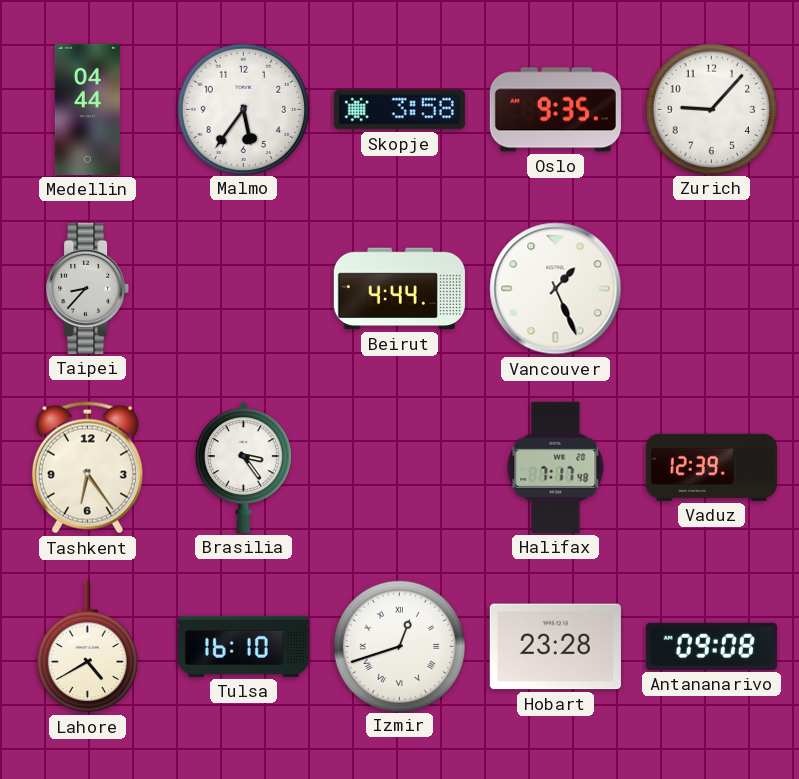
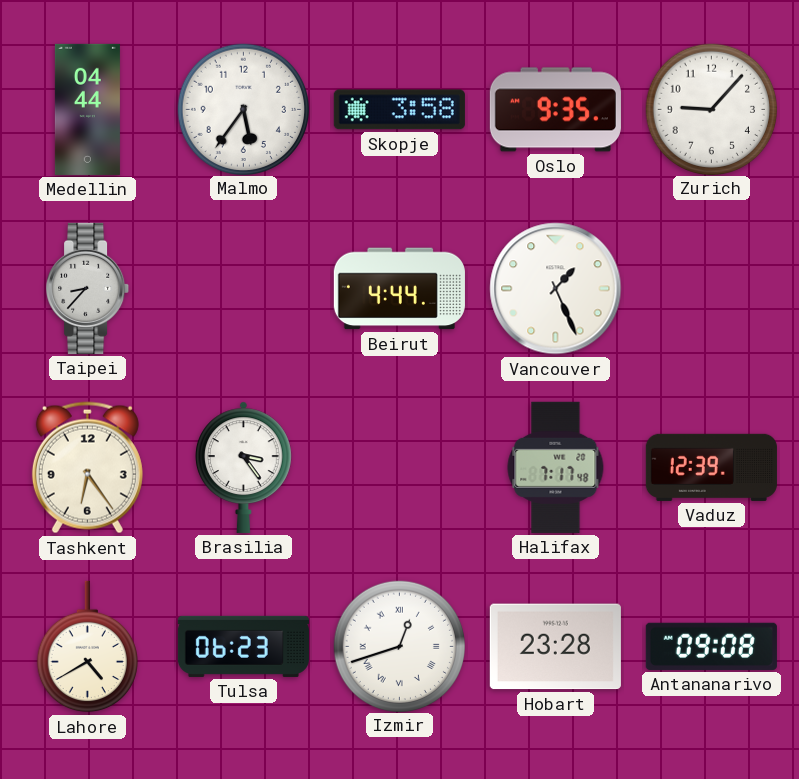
Tulsa: 16:10 -> 06:23 (243, 646)
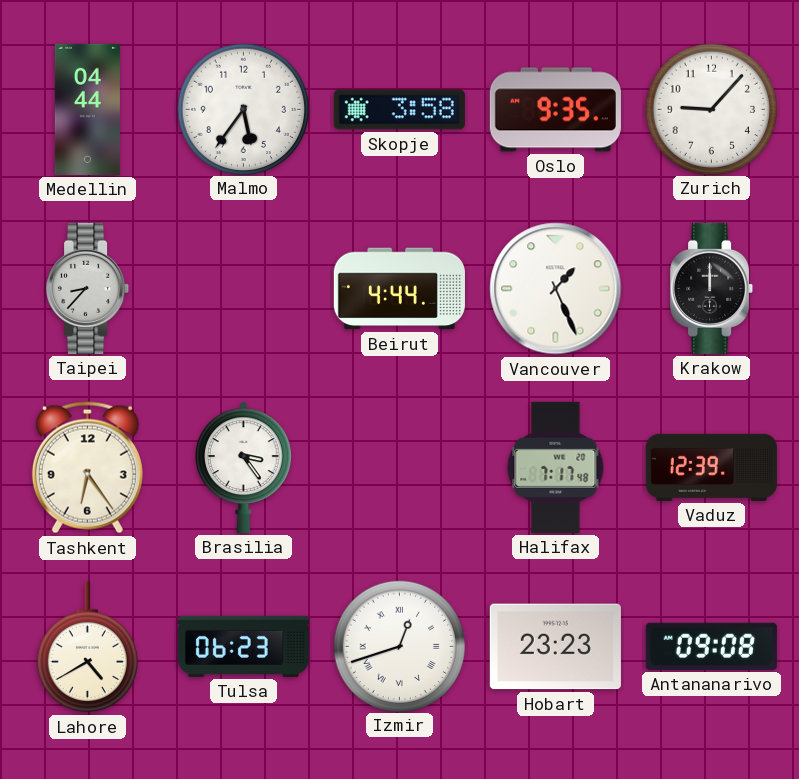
Krakow: none -> 12:00 (712, 288)
Hobart: 23:28 -> 23:23 (555, 647)
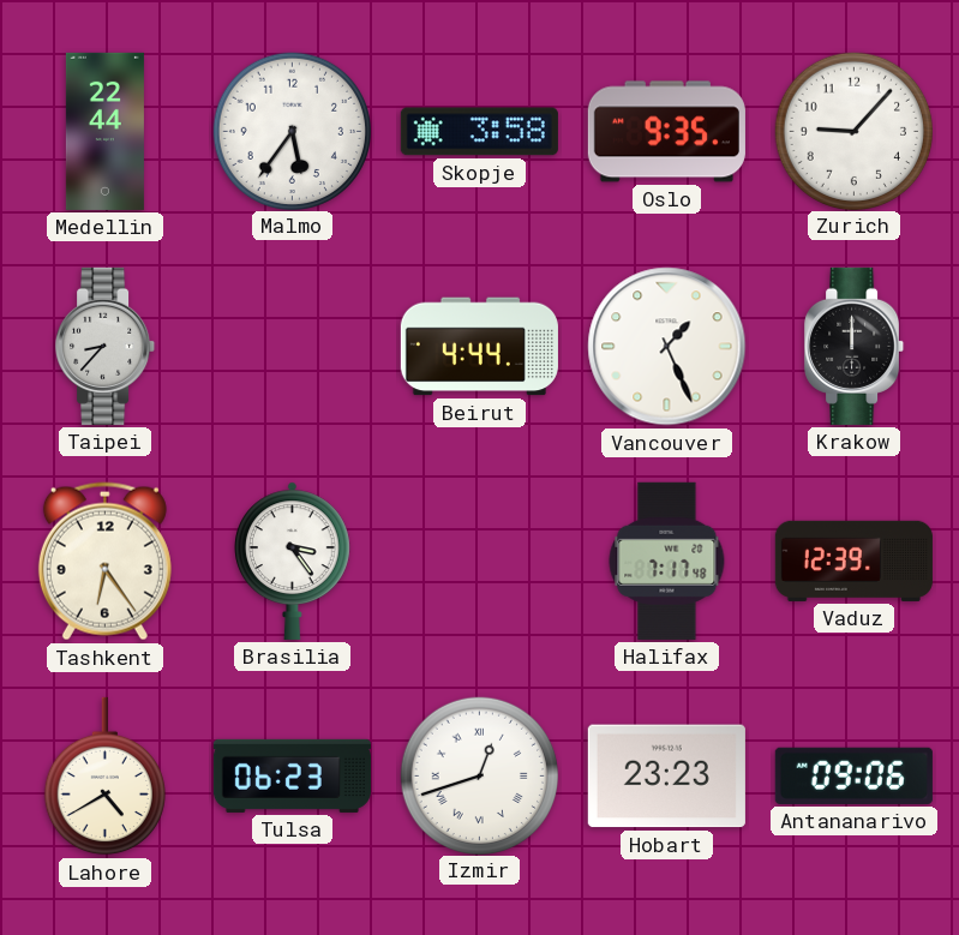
Medellin: 04:44 -> 22:44 (104, 131)
Antananarivo: 09:08 -> 09:06 (853, 775)
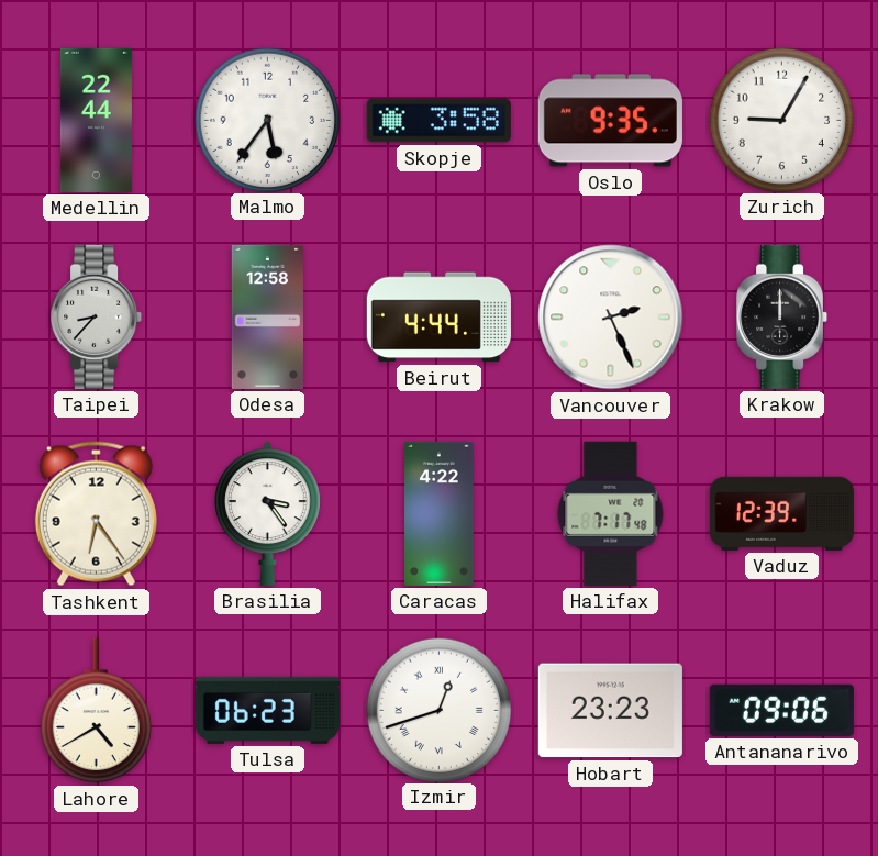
Zurich: 9:07 -> 9:05 (781, 120)
Odesa: none -> 12:58 (267, 316)
Vancouver: 1:26 -> 2:26 (611, 318)
Caracas: none -> 4:22 (440, 513)
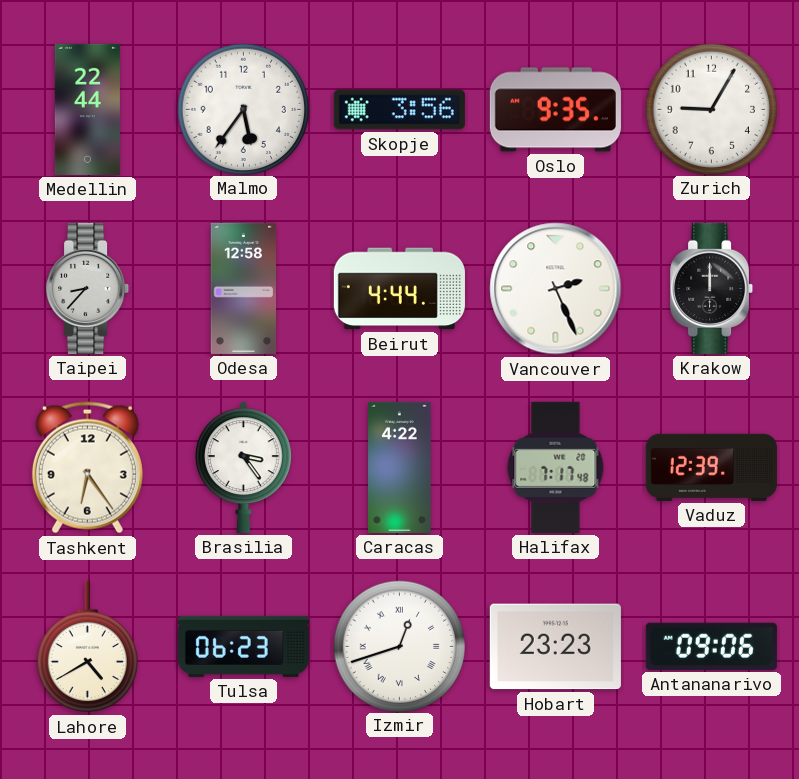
Skopje: 3:58 -> 3:56 (399, 110)
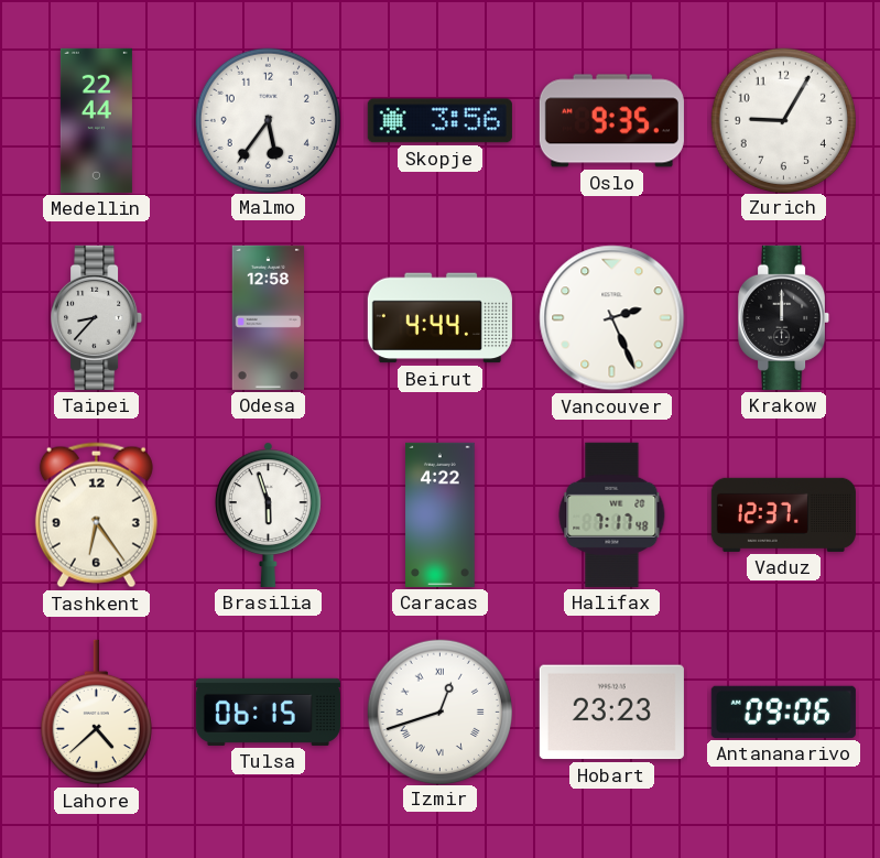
Brasilia: 3:24 -> 5:57 (269, 514)
Vaduz: 12:39 -> 12:37 (783, 514)
Lahore: 4:40 -> 4:38 (96, 713)
Tulsa: 06:23 -> 06:15 (268, 712)
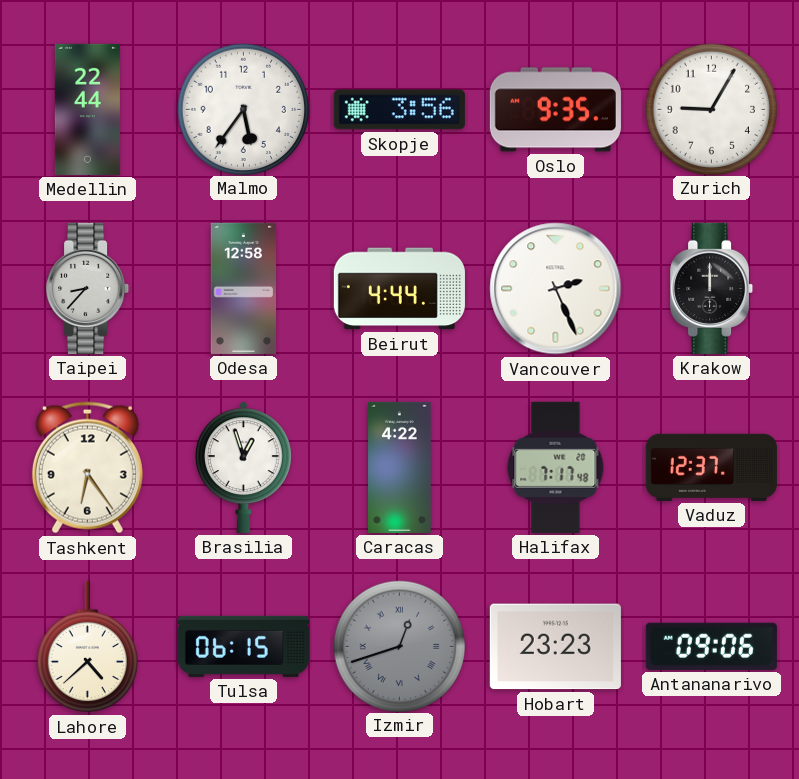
Brasilia: 5:57 -> 12:57 (244, 467)
Izmir dial: white -> grey (399, 646)
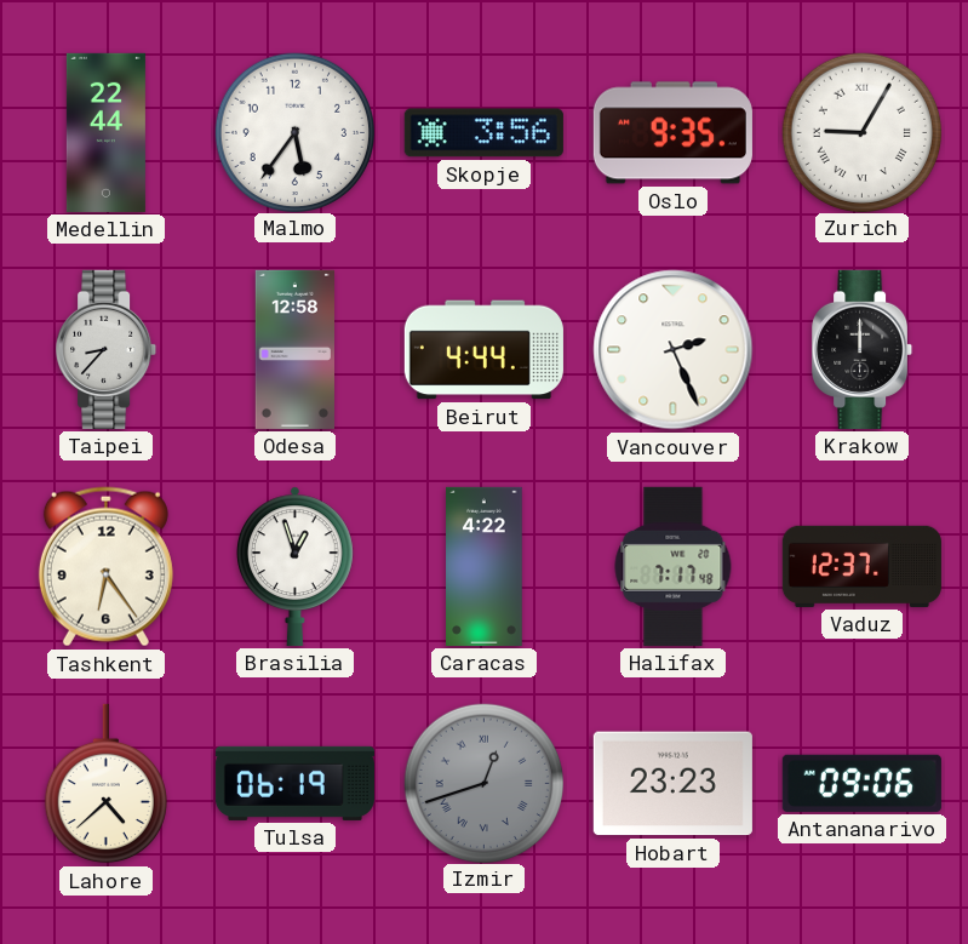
Zurich numerals: Arabic -> Roman (861, 132)
Tulsa: 06:15 -> 06:19 (294, 783)
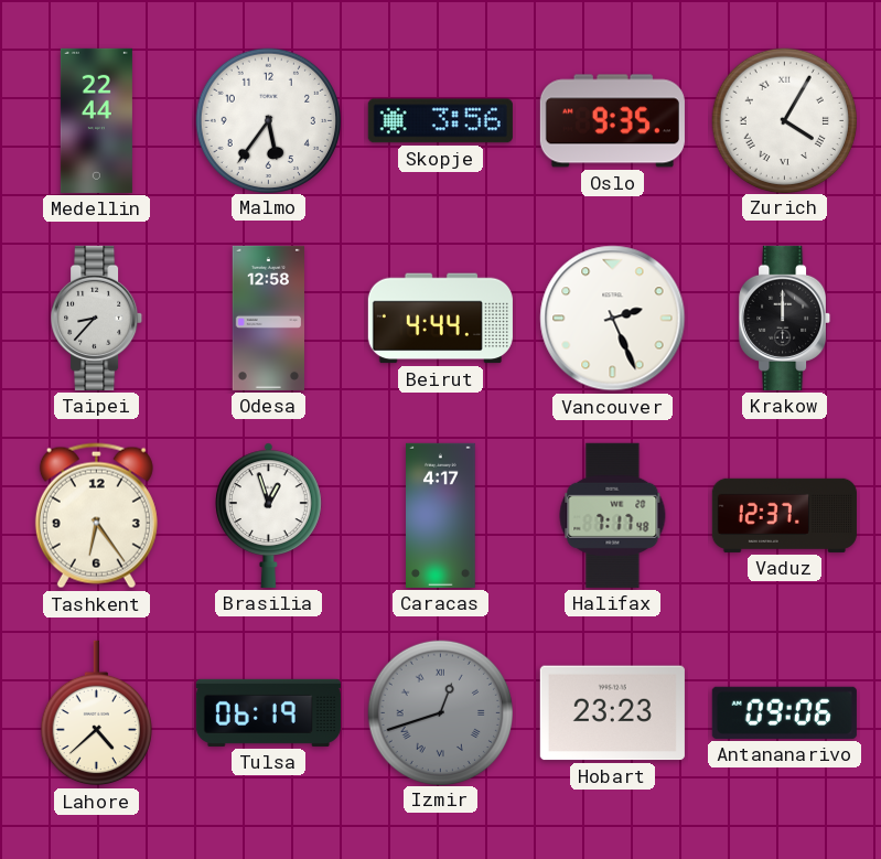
Zurich: 9:05 -> 4:05 (784, 120)
Caracas: 4:22 -> 4:17 (441, 515)
